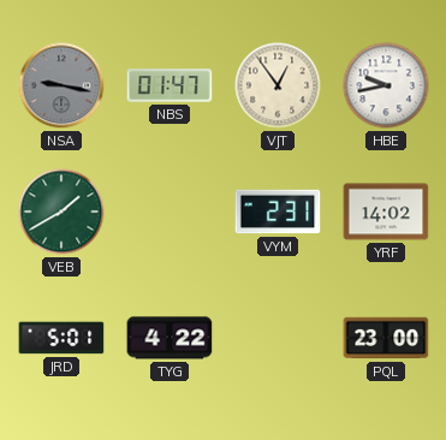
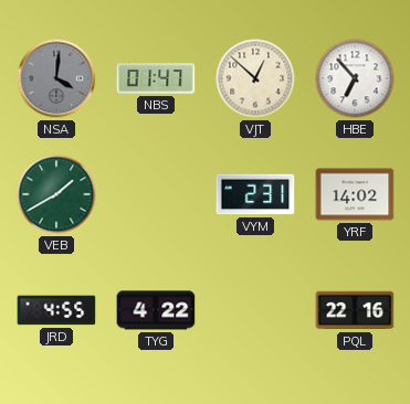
NSA: 9:17 -> 4:01 (56, 78)
VJT: 12:54 -> 12:52 (255, 78)
HBE: 9:43 -> 6:53 (355, 78)
JRD: 5:01 -> 4:55 (56, 310)
PQL: 23:00 -> 22:16 (355, 310)
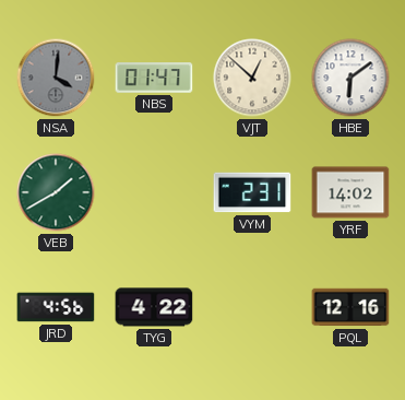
HBE: 6:53 -> 6:09 (350, 78)
JRD: 4:55 -> 4:56 (56, 307)
PQL: 22:16 -> 12:16 (350, 307)
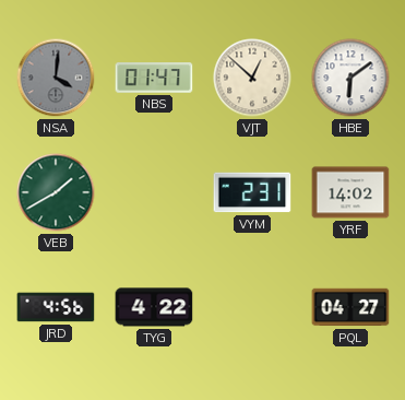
PQL: 12:16 -> 04:27 (350, 307)
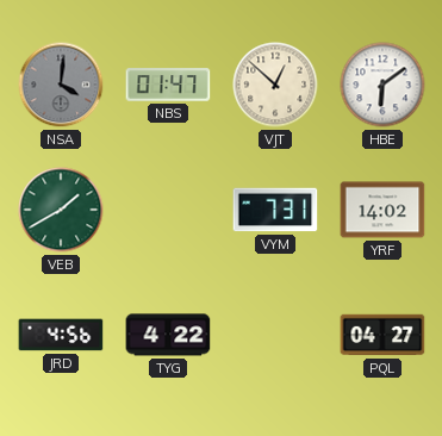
VYM: 2:31 -> 7:31 (275, 210)
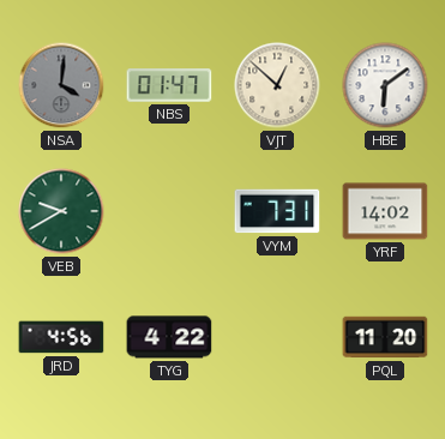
VEB: 1:40 -> 9:40 (61, 211)
PQL: 04:27 -> 11:20 (385, 337)
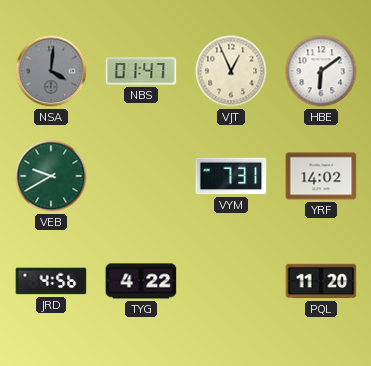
VJT: 12:52 -> 12:56 (231, 71)
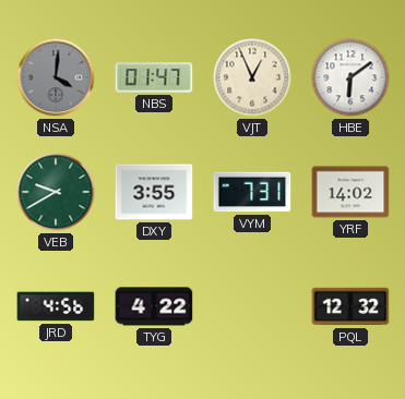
DXY: none -> 3:55 (154, 192)
PQL: 11:20 -> 12:32 (350, 306)
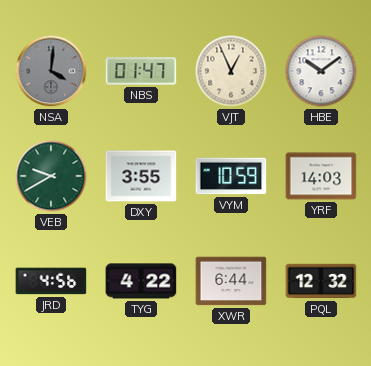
HBE: 6:09 -> 10:09 (321, 71)
VYM: 7:31 -> 10:59 (231, 176)
YRF: 14:02 -> 14:03 (321, 176)
XWR: none -> 6:44 (231, 281)
